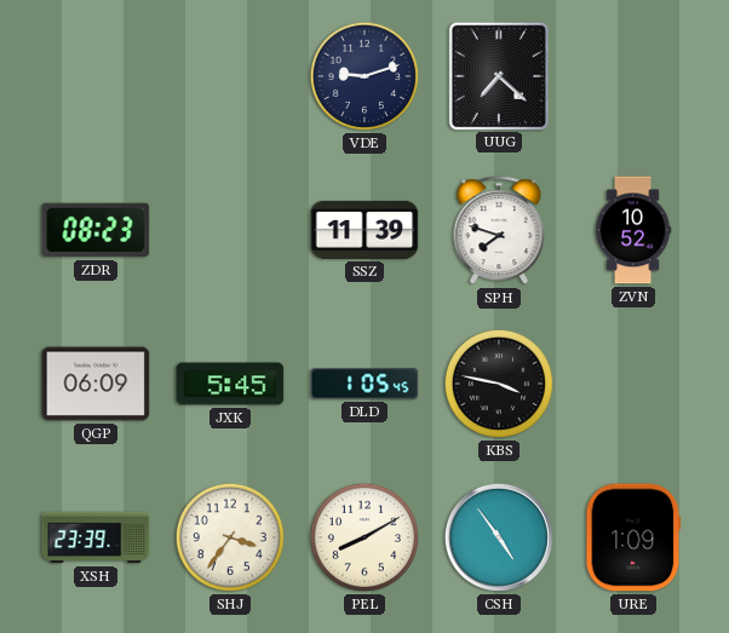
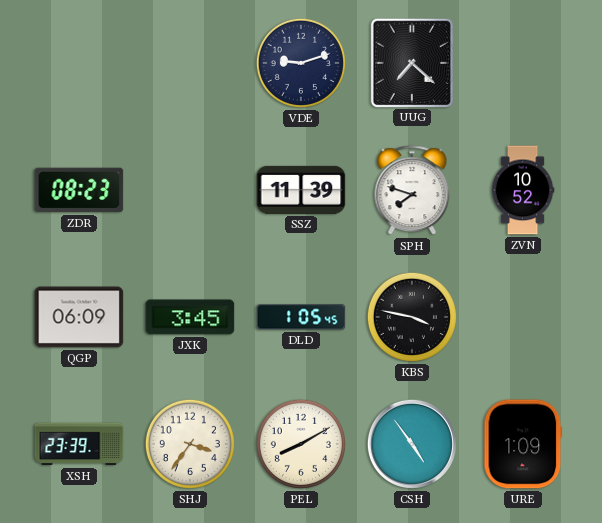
JXK: 5:45 -> 3:45 (190, 317)
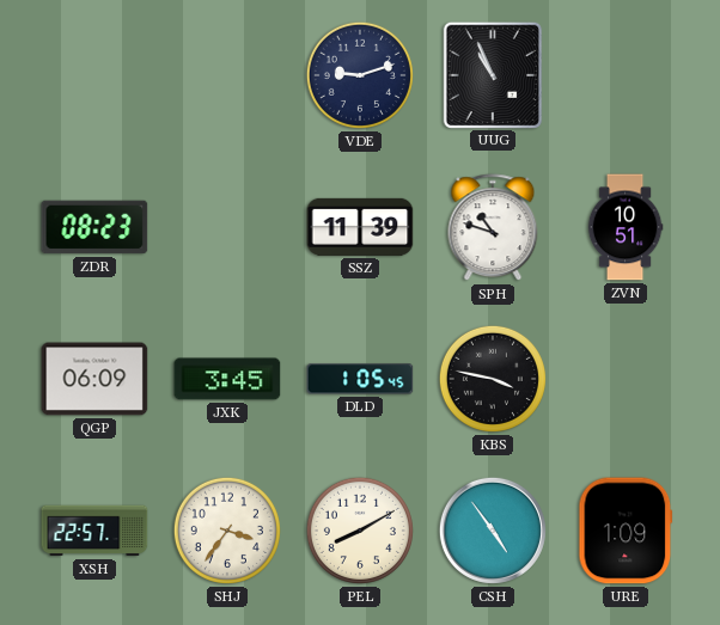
UUG: 7:22 -> 10:56 (492, 74)
SPH: 7:48 -> 10:48 (493, 228)
ZVN: 10:52 -> 10:51 (626, 227)
XSH: 23:39 -> 22:57 (94, 531)
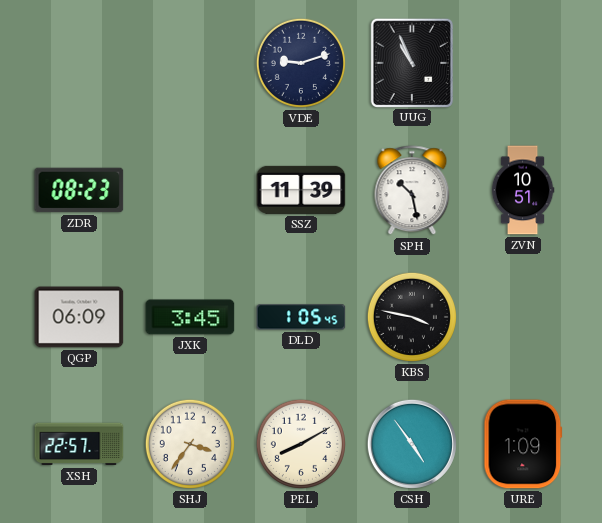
SPH: 10:48 -> 10:28 (412, 191)
